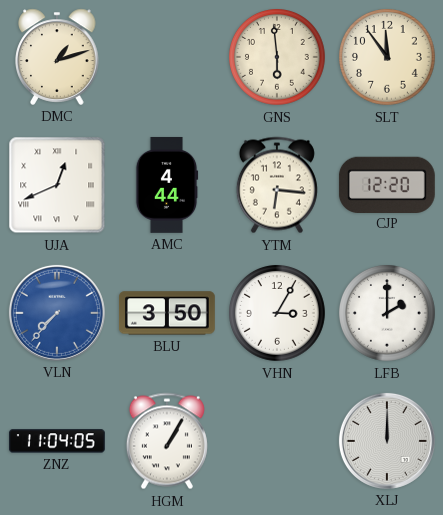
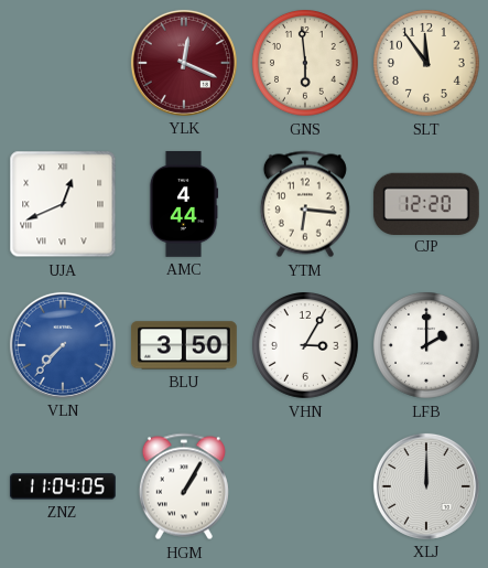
DMC: 1:12 -> none (57, 57)
YLK: none -> 12:19 (184, 63)
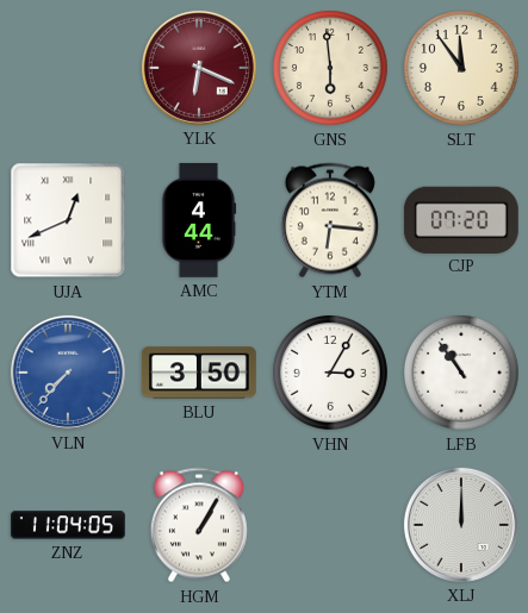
YLK: 12:19 -> 6:19 (199, 68)
CJP: 12:20 -> 07:20 (461, 219)
LFB: 2:00 -> 10:54 (462, 374)
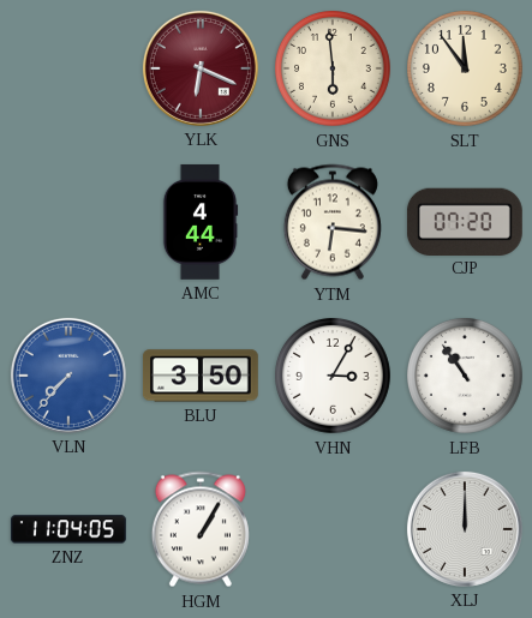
UJA: 12:41 -> none (68, 220)
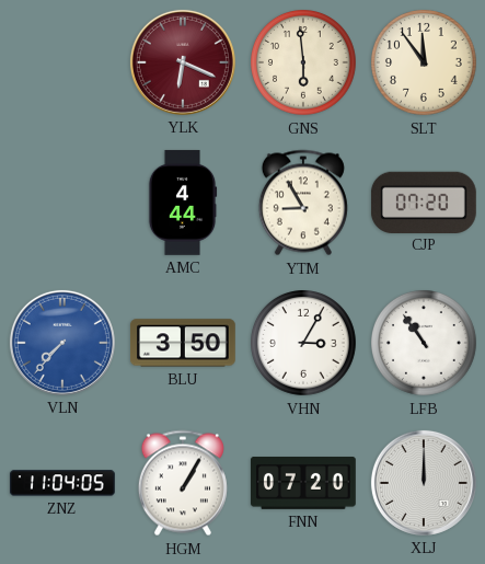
YTM: 6:16 -> 8:55 (303, 203)
FNN: none -> 07:20 (303, 484)
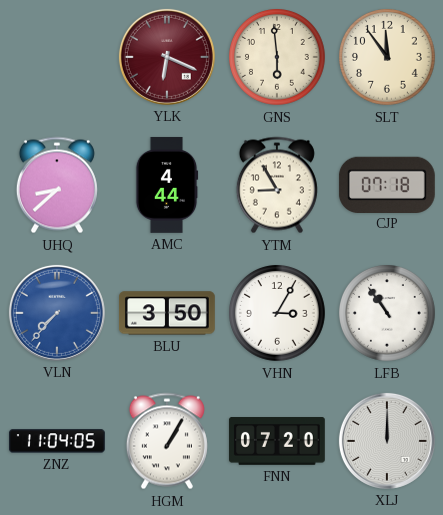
UHQ: none -> 8:38 (57, 185)
CJP: 07:20 -> 07:18 (387, 184)
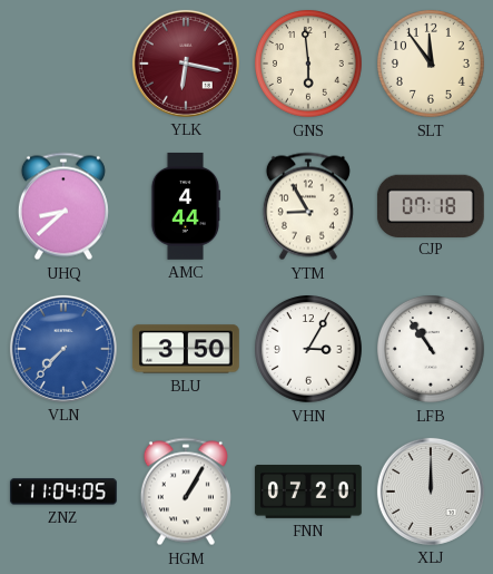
YLK: 6:19 -> 6:17 (186, 64)
